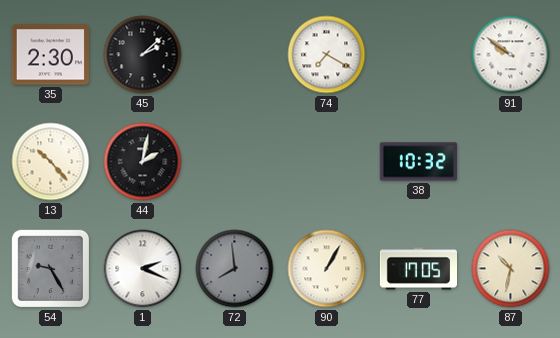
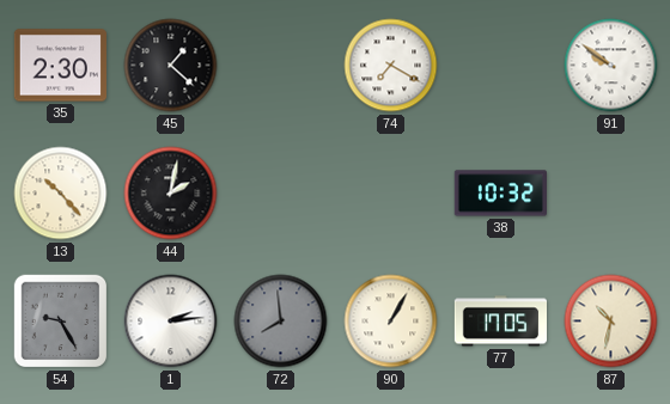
45: 2:08 -> 1:22 (171, 66)
1: 2:19 -> 2:14 (171, 322)
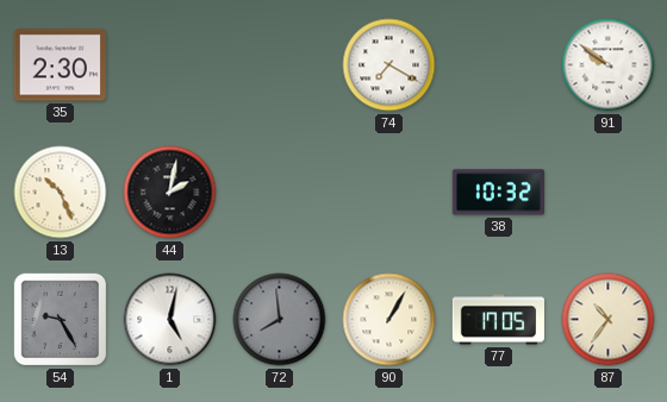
45: 1:22 -> none (171, 66)
13: 10:23 -> 10:26 (61, 193)
1: 2:14 -> 5:02 (170, 320)
87: 10:32 -> 10:36 (609, 320)
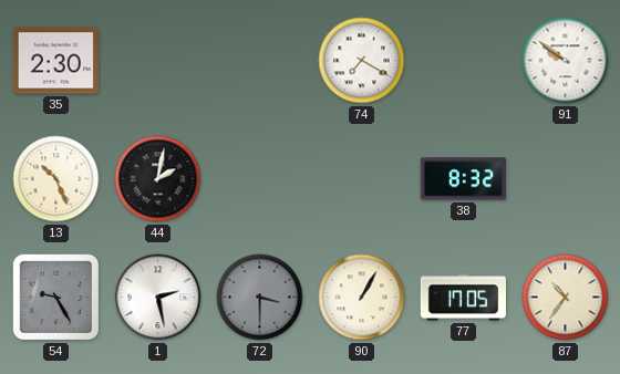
38: 10:32 -> 8:32 (463, 179)
1: 5:02 -> 2:28 (158, 298)
72: 7:59 -> 3:30 (260, 298)
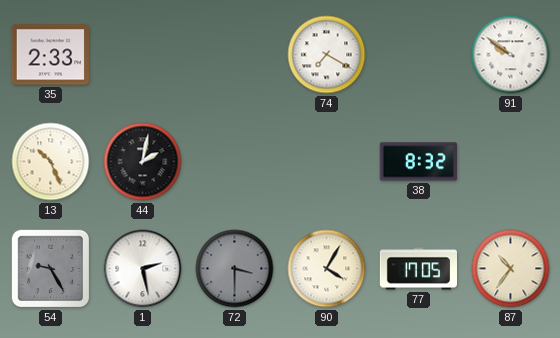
35: 2:30 -> 2:33 (50, 55)
90: 1:05 -> 4:05 (327, 269)
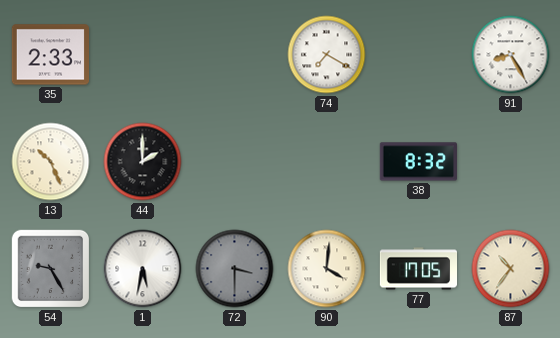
91: 9:51 -> 8:25 (511, 55)
44: 2:02 -> 2:00 (143, 162)
1: 2:28 -> 5:32 (143, 269)
90: 4:05 -> 4:01 (327, 269)
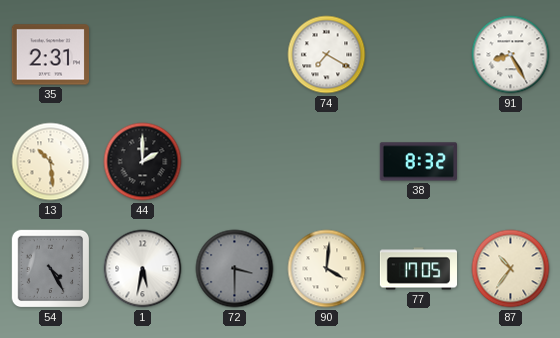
35: 2:33 -> 2:31 (50, 55)
13: 10:26 -> 10:29 (51, 162)
54: 9:25 -> 4:25 (51, 269)
